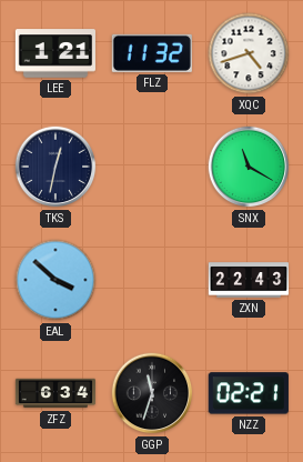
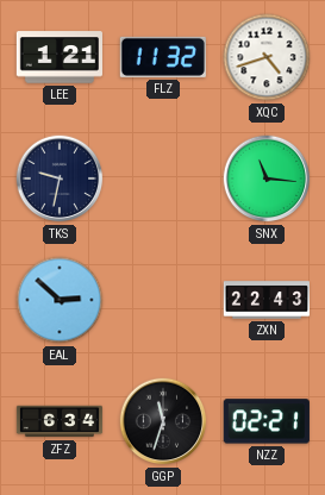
TKS: 12:32 -> 9:32 (60, 178)
SNX: 11:20 -> 11:16 (267, 178)
EAL: 3:52 -> 2:52 (60, 300)
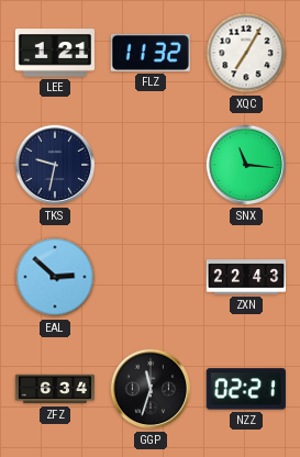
XQC: 4:42 -> 7:05 (246, 53)
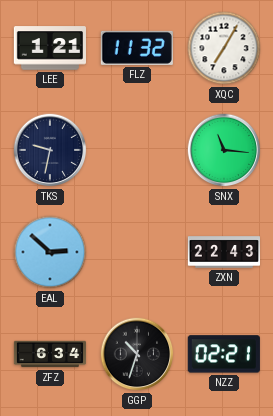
GGP: 11:33 -> 10:33 (137, 354)
